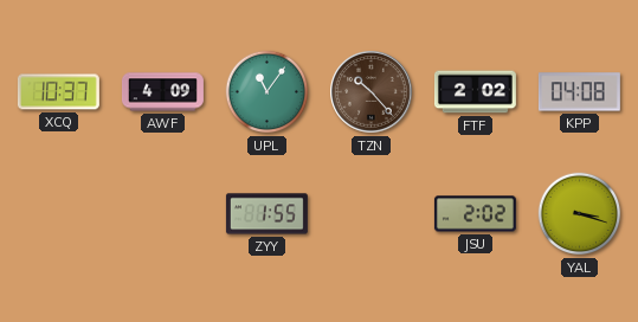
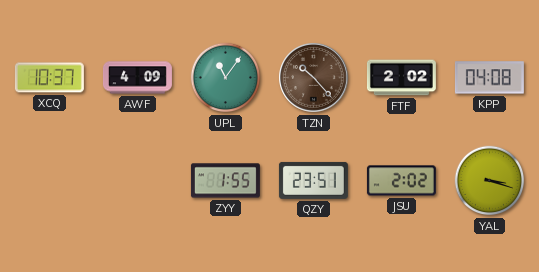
QZY: none -> 23:51 (313, 180)
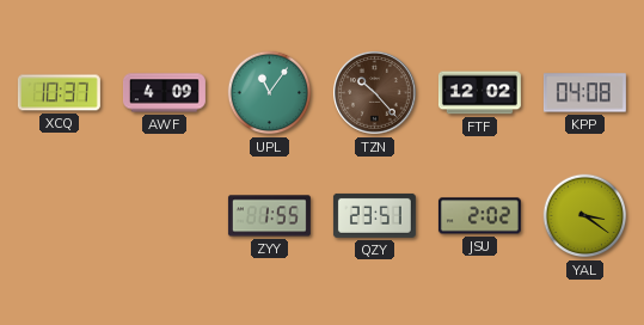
FTF: 2:02 -> 12:02 (479, 93)
YAL: 3:18 -> 3:21 (585, 216)
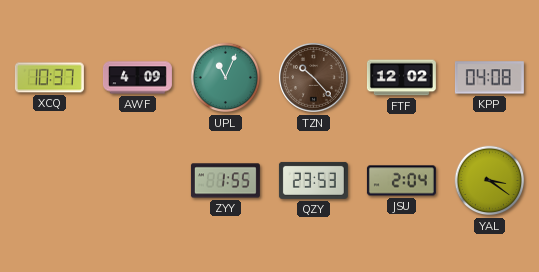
UPL: 11:06 -> 11:04 (226, 78)
QZY: 23:51 -> 23:53 (313, 180)
JSU: 2:02 -> 2:04 (401, 181)
